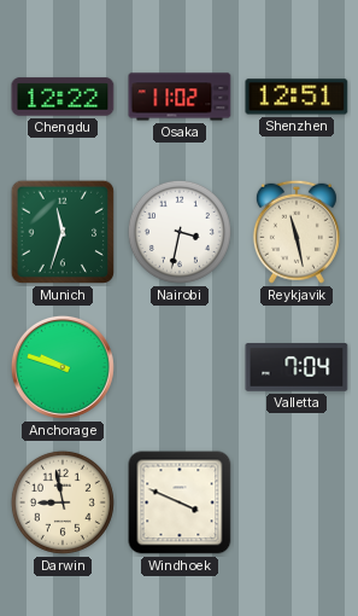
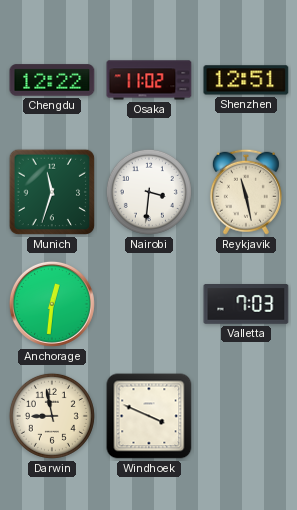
Nairobi: 3:32 -> 3:31 (149, 192)
Anchorage: 9:48 -> 12:31 (52, 304)
Valletta: 7:04 -> 7:03 (246, 304)
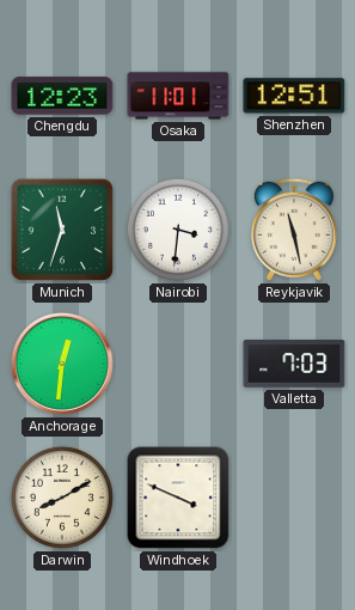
Chengdu: 12:22 -> 12:23 (62, 96)
Osaka: 11:02 -> 11:01 (178, 96)
Darwin: 8:58 -> 8:10 (62, 498)
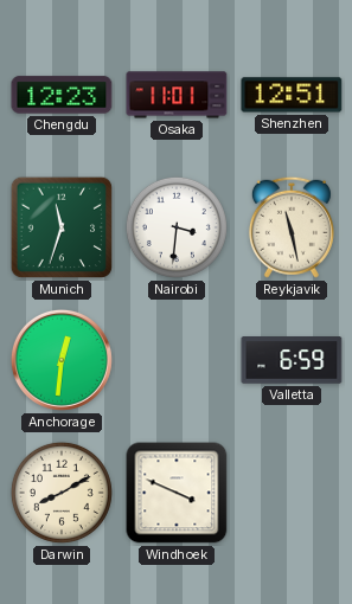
Valletta: 7:03 -> 6:59 (292, 360)
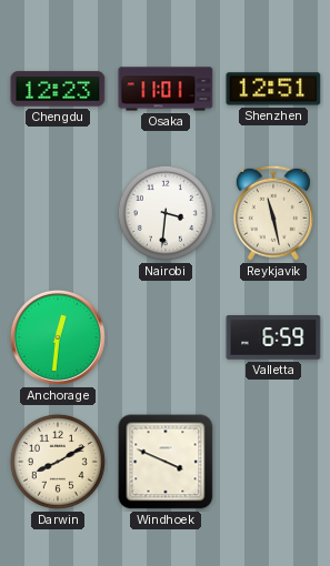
Munich: 11:33 -> none (62, 227)
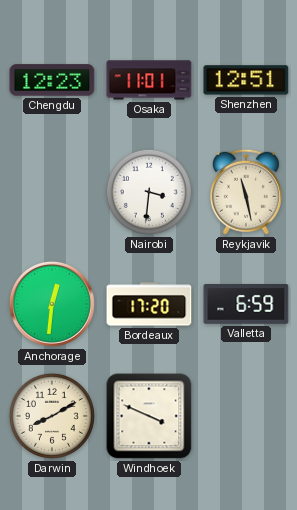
Bordeaux: none -> 17:20 (149, 304)
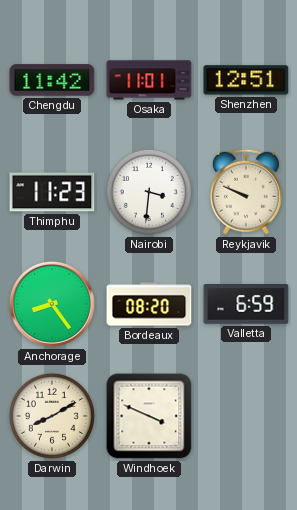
Chengdu: 12:23 -> 11:42 (52, 80)
Thimphu: none -> 11:23 (52, 192)
Reykjavik: 11:28 -> 9:49 (246, 192)
Anchorage: 12:31 -> 8:24 (52, 304)
Bordeaux: 17:20 -> 08:20 (149, 304)
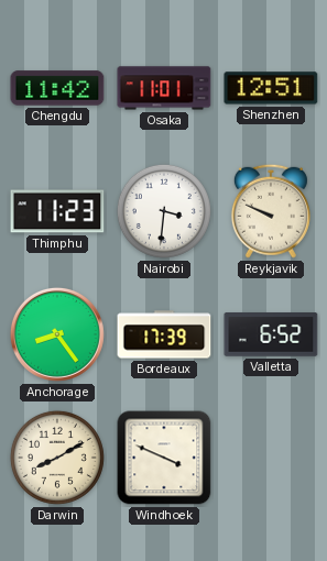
Bordeaux: 08:20 -> 17:39 (164, 334)
Valletta: 6:59 -> 6:52 (271, 334)
